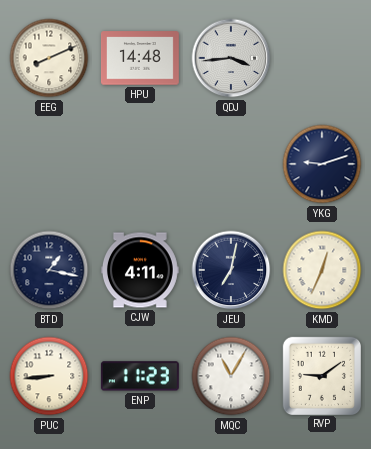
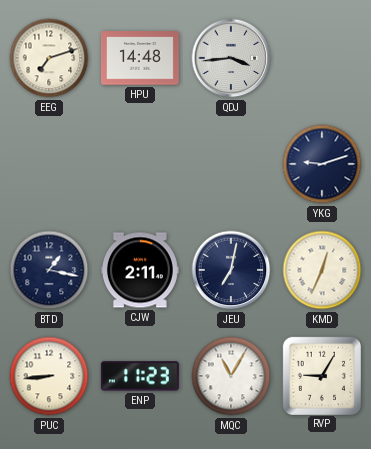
EEG: 8:11 -> 7:12 (49, 58)
CJW: 4:11 -> 2:11 (140, 270)
RVP: 9:09 -> 9:05 (321, 375)
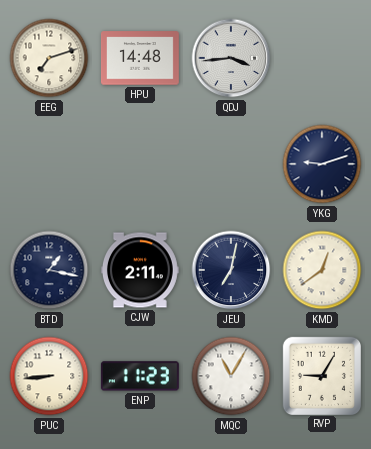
KMD: 12:34 -> 12:39 (322, 270)
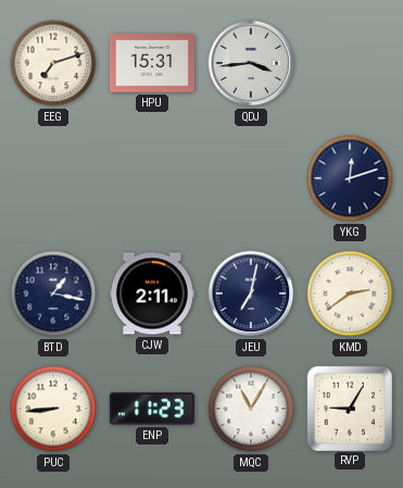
HPU: 14:48 -> 15:31 (152, 63)
YKG: 9:12 -> 12:12 (350, 178)
KMD: 12:39 -> 2:39 (350, 293)
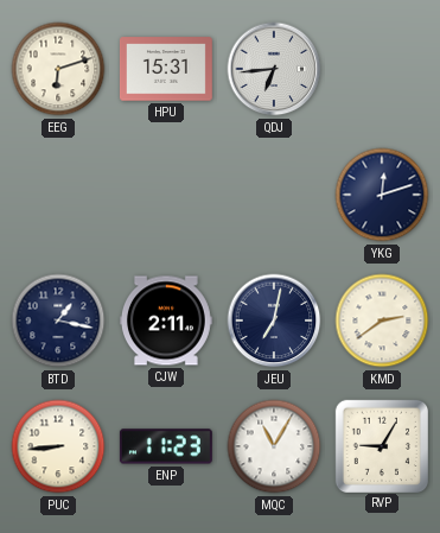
EEG: 7:12 -> 6:12 (58, 69)
QDJ: 3:44 -> 6:44 (274, 69)
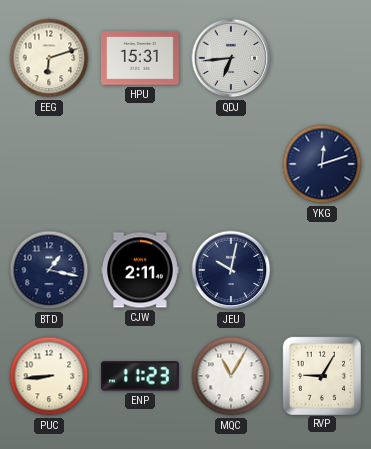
JEU: 7:02 -> 10:02 (231, 270)
KMD: 2:39 -> none (382, 321)
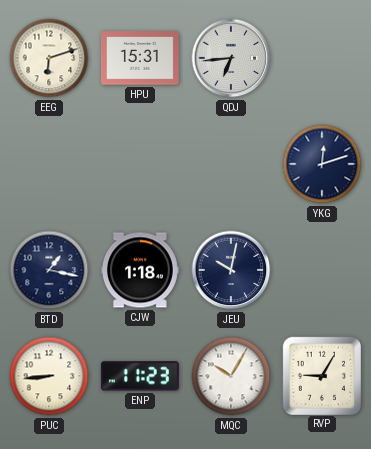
CJW: 2:11 -> 1:18 (140, 270)
MQC: 11:05 -> 10:05 (231, 376)
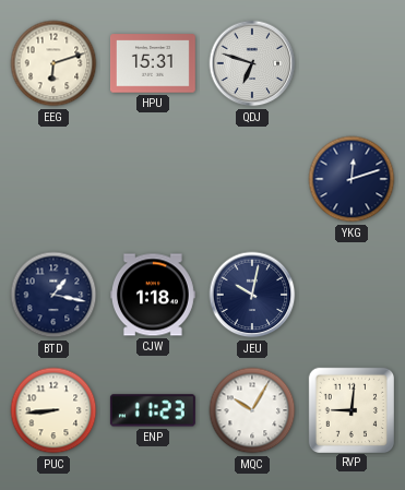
QDJ: 6:44 -> 6:48 (252, 63)
RVP: 9:05 -> 9:01 (350, 409)
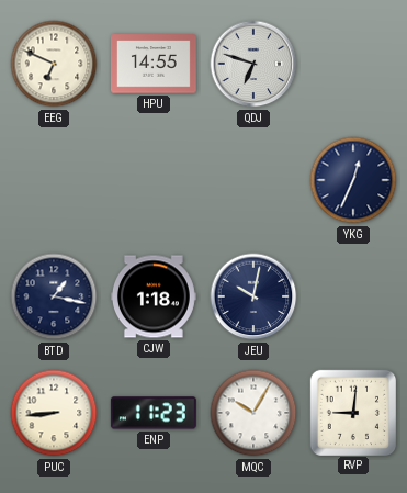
EEG: 6:12 -> 6:49 (54, 64)
HPU: 15:31 -> 14:55 (154, 64)
YKG: 12:12 -> 12:34 (353, 180)
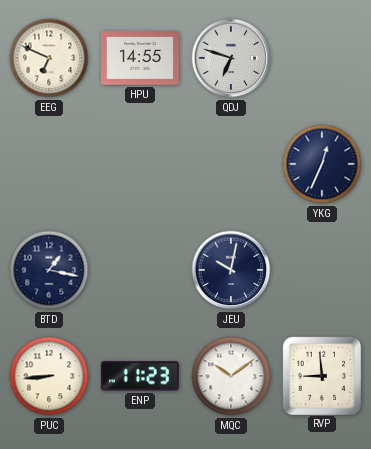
CJW: 1:18 -> none (154, 296)
MQC: 10:05 -> 10:09 (231, 376)
RVP: 9:01 -> 8:59 (321, 375)
